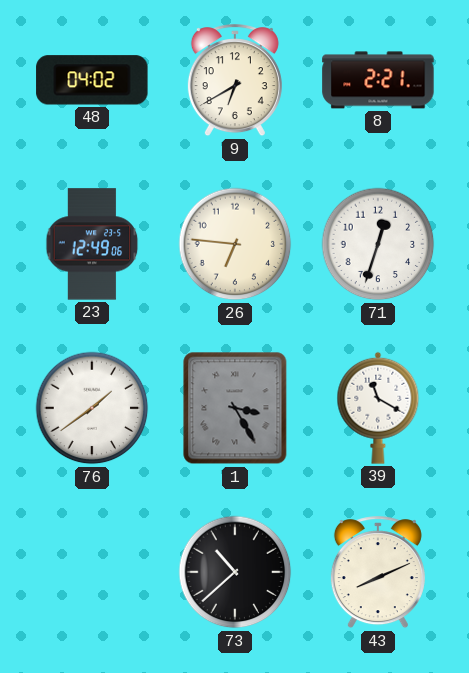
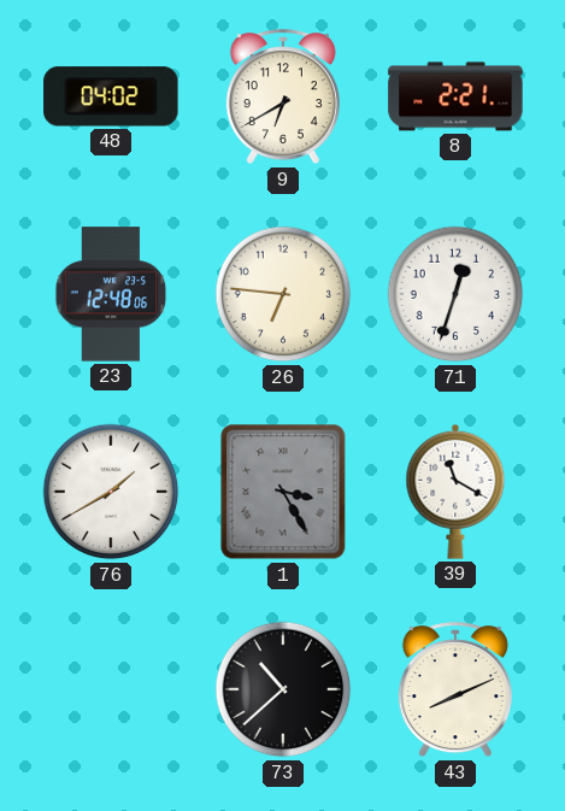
23: 12:49 -> 12:48 (111, 294)
76: 1:39 -> 1:40 (111, 492)
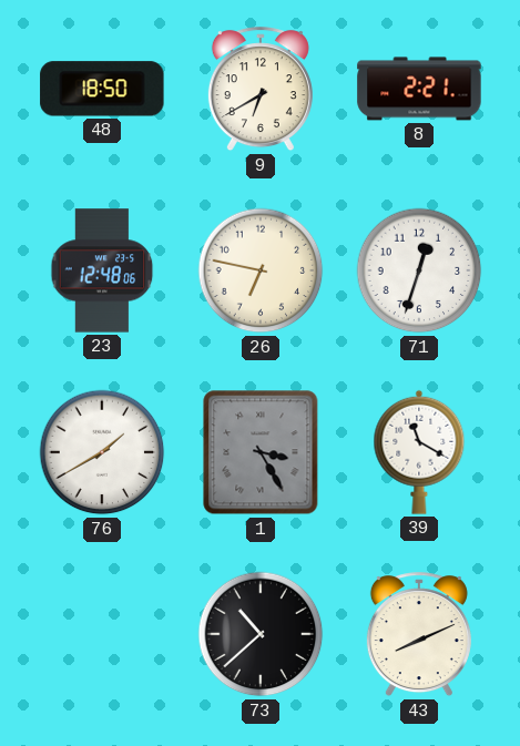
48: 04:02 -> 18:50 (102, 89)
26: 6:46 -> 6:47 (261, 270)
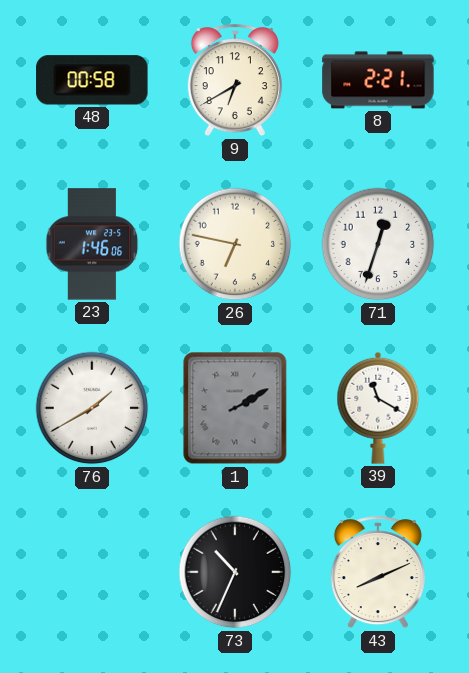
48: 18:50 -> 00:58 (92, 80)
23: 12:48 -> 1:46 (92, 244)
1: 3:25 -> 2:10 (235, 408)
73: 10:38 -> 10:34 (235, 572)
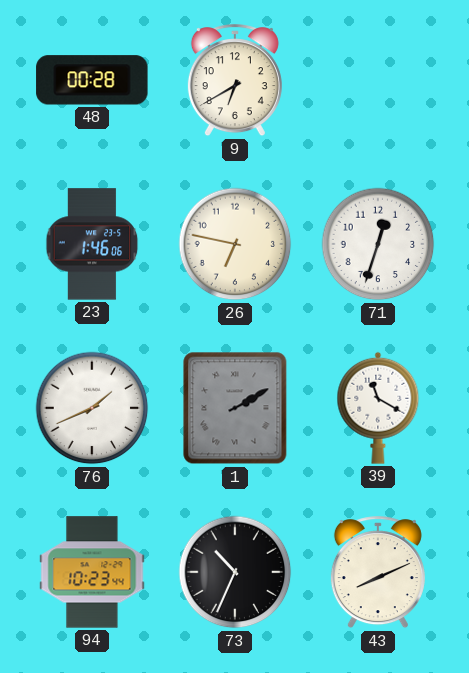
48: 00:58 -> 00:28 (92, 80)
8: 2:21 -> none (378, 80)
76: 1:40 -> 1:41 (92, 408)
94: none -> 10:23 (92, 572)
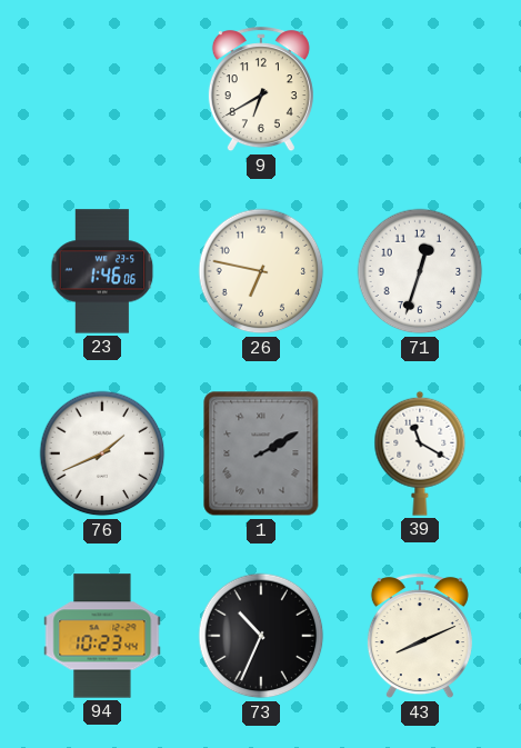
48: 00:28 -> none (92, 80)
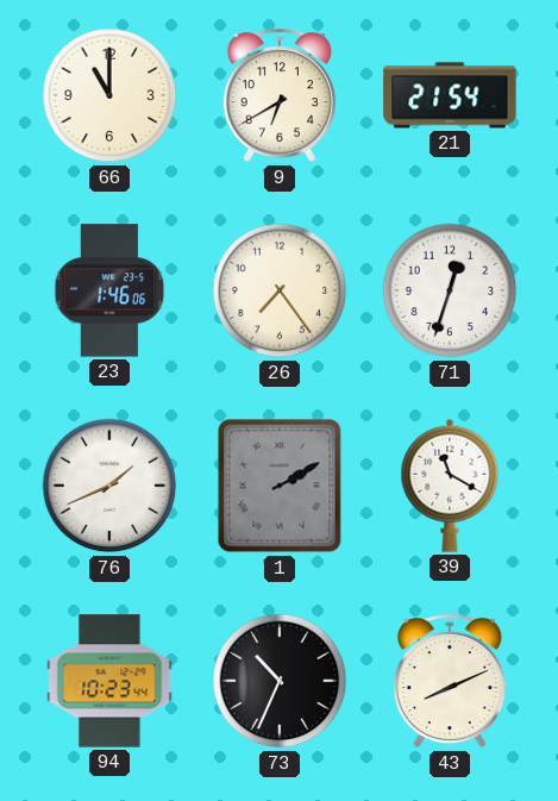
66: none -> 11:00 (109, 95)
21: none -> 21:54 (450, 95)
26: 6:47 -> 7:24 (280, 290)
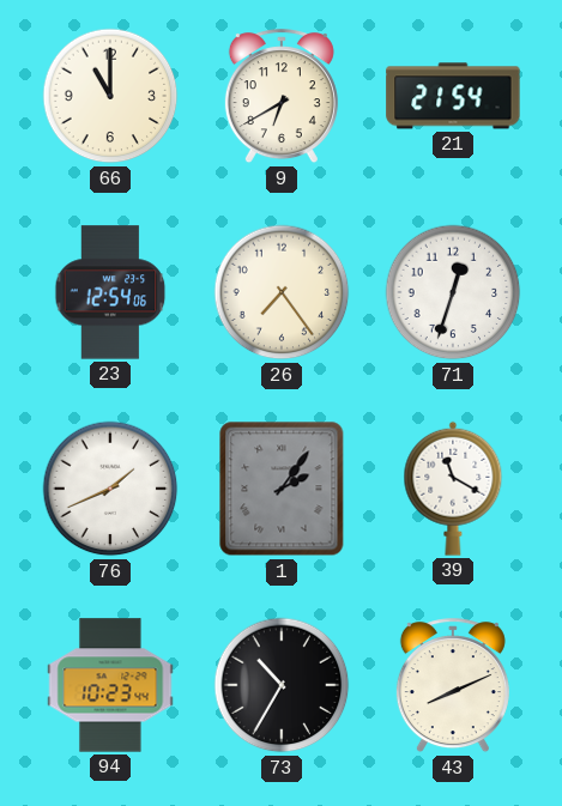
23: 1:46 -> 12:54 (110, 292)
1: 2:10 -> 2:06 (282, 489)
73: 10:34 -> 10:35 (282, 685)
